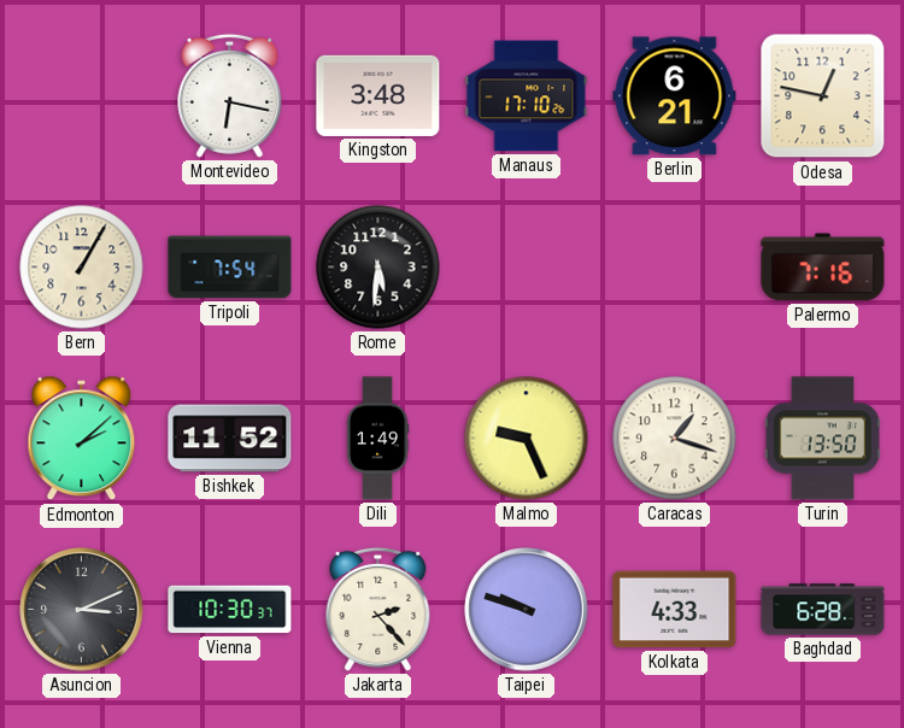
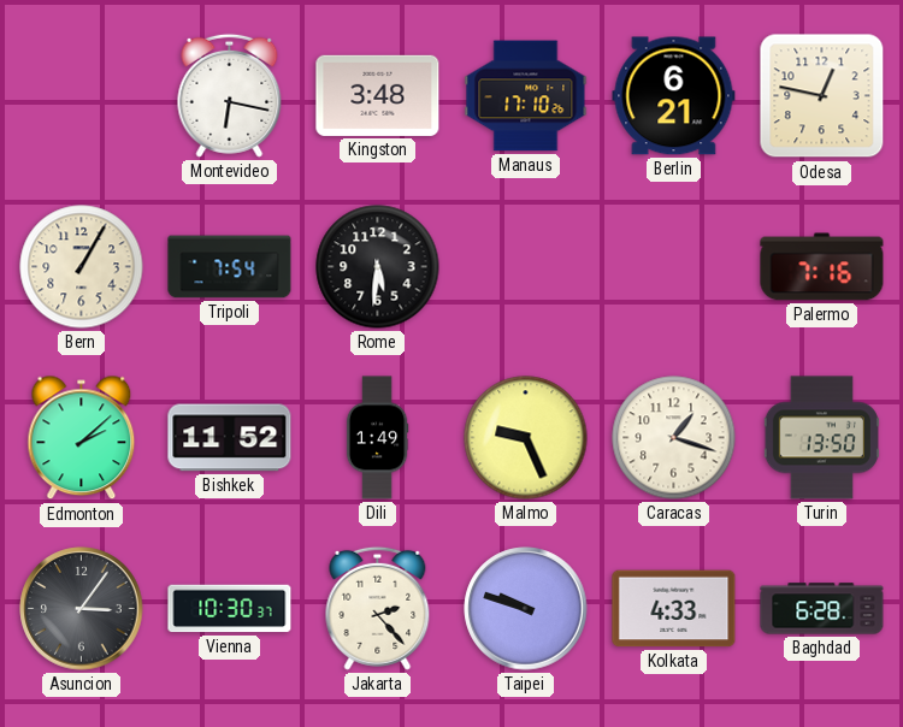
Asuncion: 3:11 -> 3:06 (82, 609)
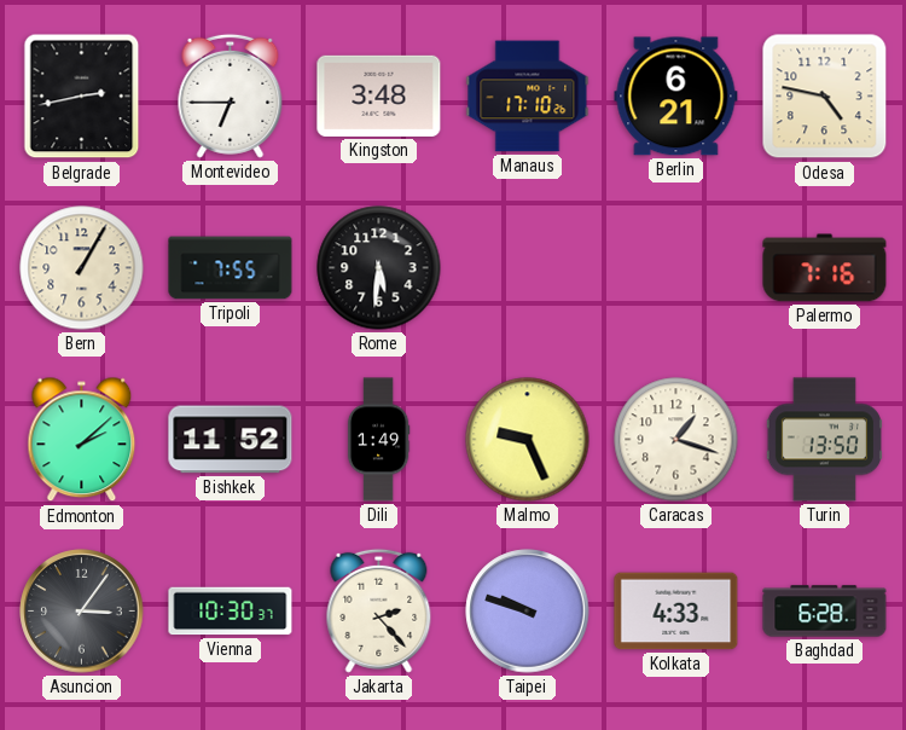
Belgrade: none -> 2:43 (82, 97)
Montevideo: 6:17 -> 6:45 (231, 95)
Odesa: 12:47 -> 4:47 (825, 97)
Tripoli: 7:54 -> 7:55 (231, 268)
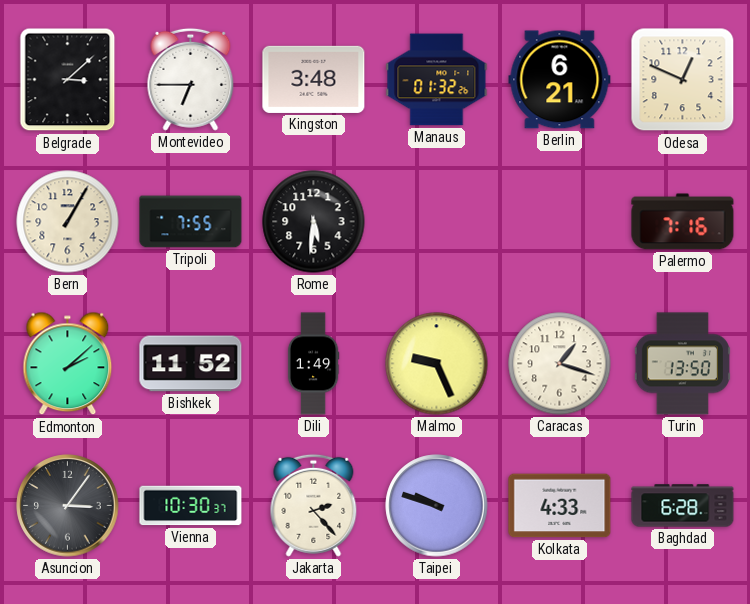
Belgrade: 2:43 -> 3:08 (68, 80)
Manaus: 17:10 -> 01:32 (437, 80)
Odesa: 4:47 -> 12:49 (683, 80)
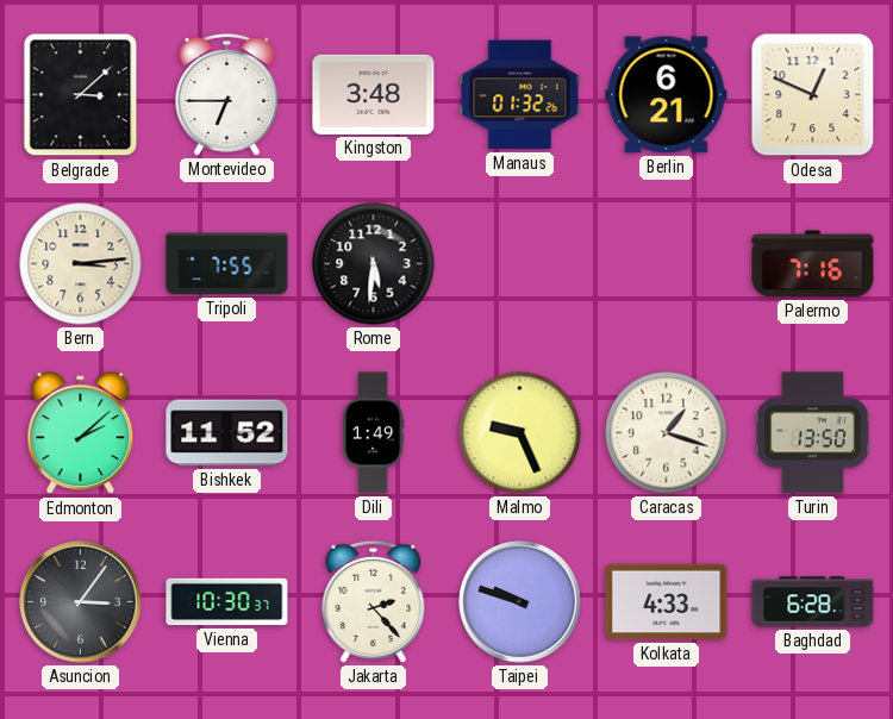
Bern: 1:05 -> 3:14 (81, 264)
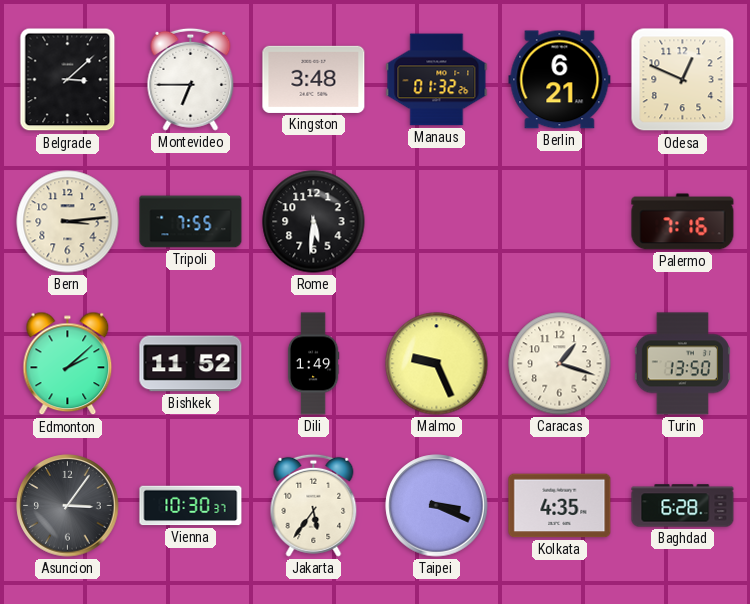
Jakarta: 2:23 -> 5:36 (314, 505)
Taipei: 9:48 -> 3:19 (437, 506)
Kolkata: 4:33 -> 4:35 (560, 506)
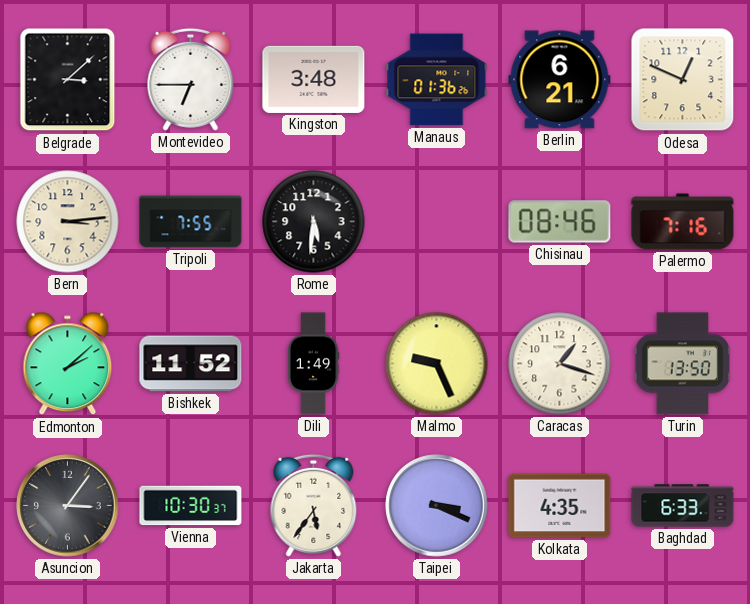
Manaus: 01:32 -> 01:36 (437, 80)
Chisinau: none -> 08:46 (560, 222)
Baghdad: 6:28 -> 6:33 (683, 506)
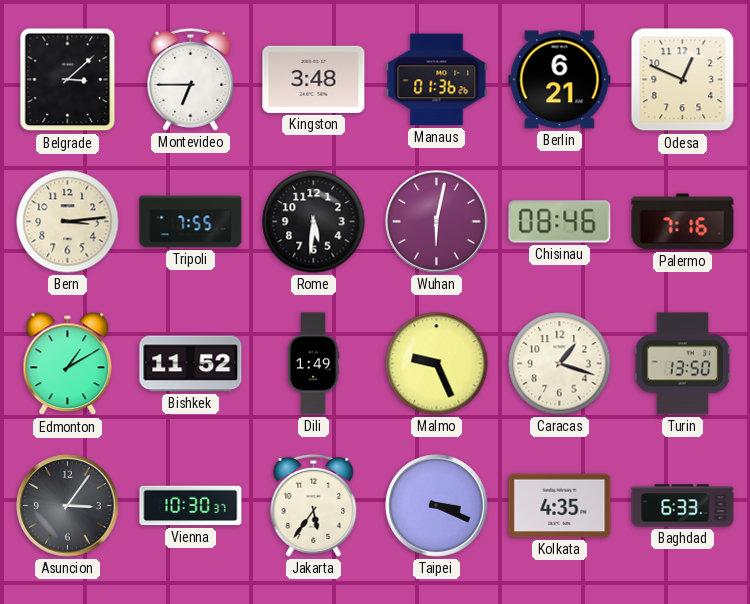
Wuhan: none -> 6:02 (437, 222)
Edmonton: 2:08 -> 1:10 (68, 364)
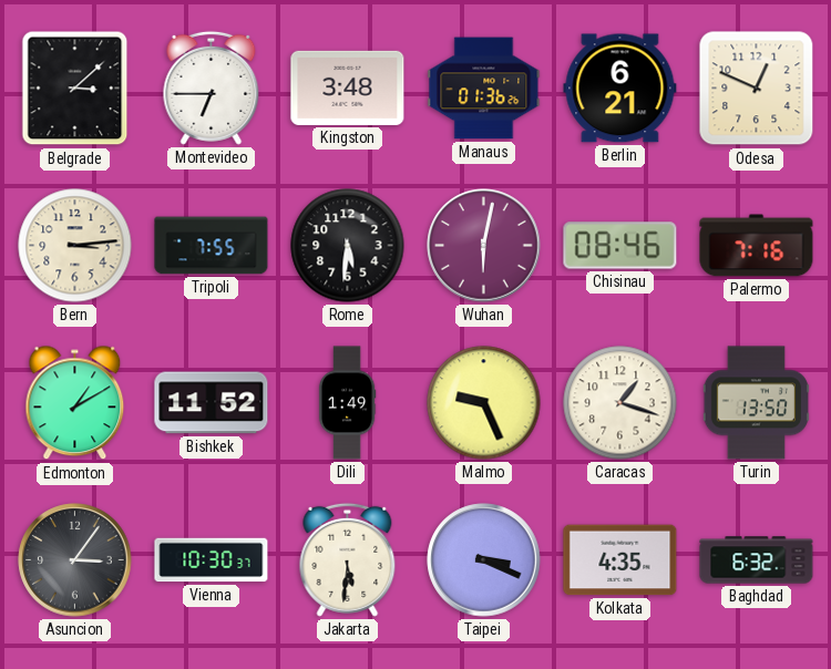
Jakarta: 5:36 -> 5:31 (348, 559)
Baghdad: 6:33 -> 6:32 (757, 560)
